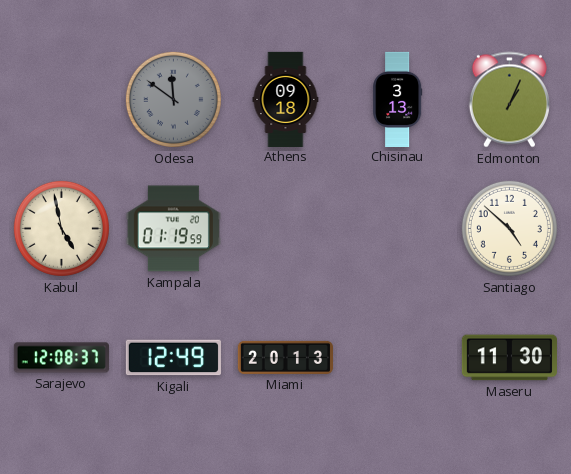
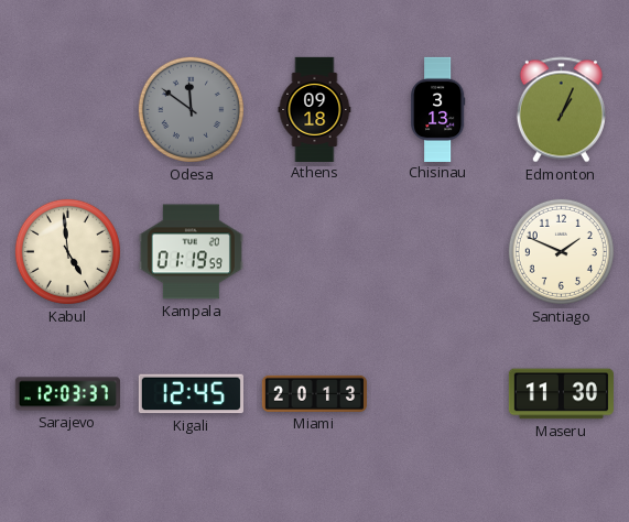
Kabul: 4:58 -> 4:59 (67, 251)
Santiago: 4:52 -> 1:49 (561, 251)
Sarajevo: 12:08 -> 12:03 (67, 394)
Kigali: 12:49 -> 12:45 (191, 394)
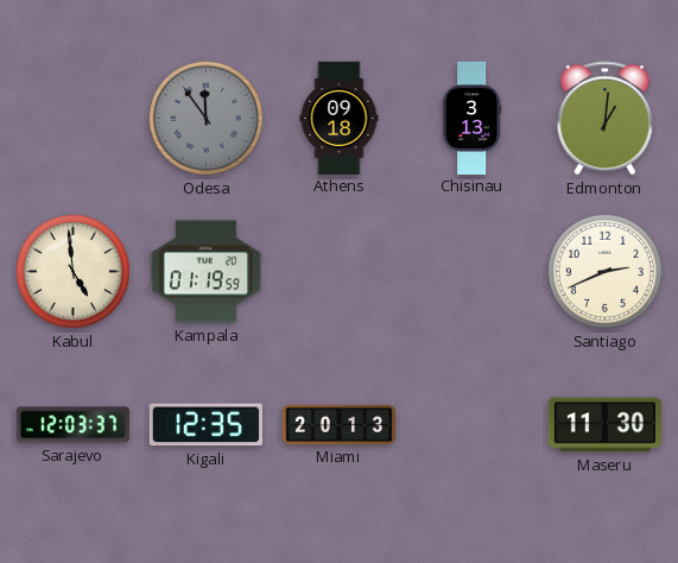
Odesa: 11:51 -> 11:54 (205, 118)
Edmonton: 1:04 -> 1:01 (604, 119)
Santiago: 1:49 -> 2:41 (604, 271)
Kigali: 12:45 -> 12:35 (205, 425)
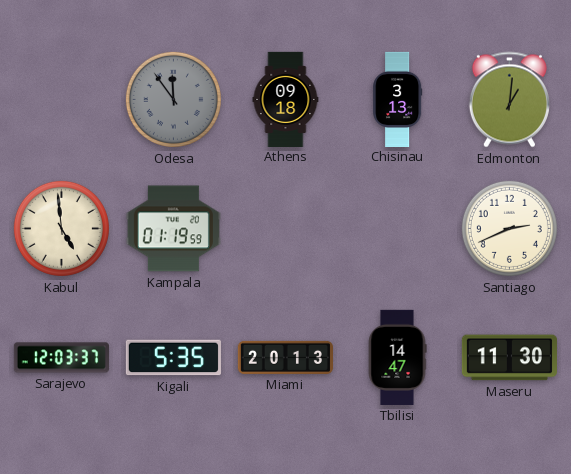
Kigali: 12:35 -> 5:35 (173, 358)
Tbilisi: none -> 14:47 (397, 357)
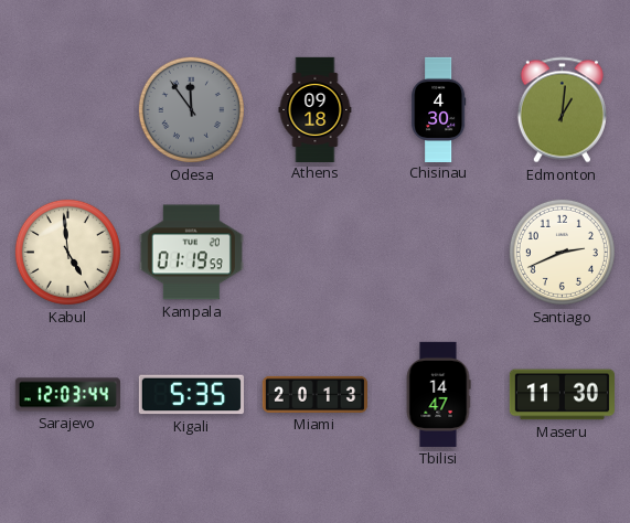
Chisinau: 3:13 -> 4:30 (439, 109)
Sarajevo: 12:03:37 -> 12:03:44 (67, 395)
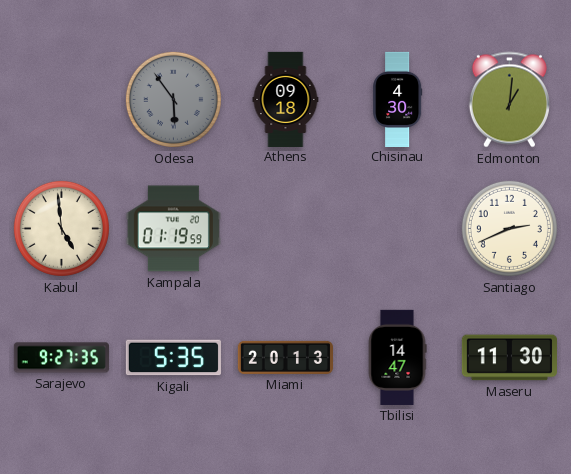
Odesa: 11:54 -> 5:54 (173, 99)
Sarajevo: 12:03 -> 9:27 (61, 358)
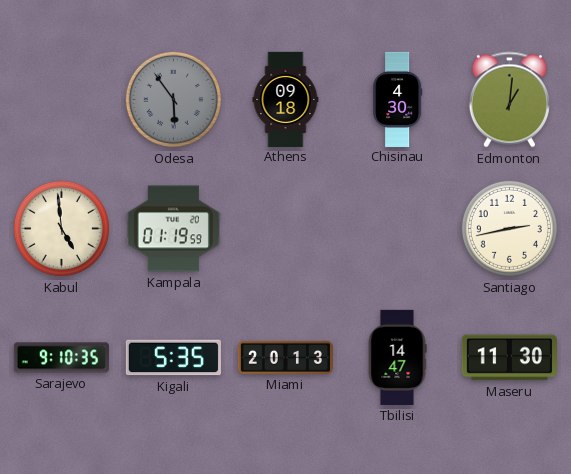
Santiago: 2:41 -> 2:43 (509, 228)
Sarajevo: 9:27 -> 9:10 (61, 358)
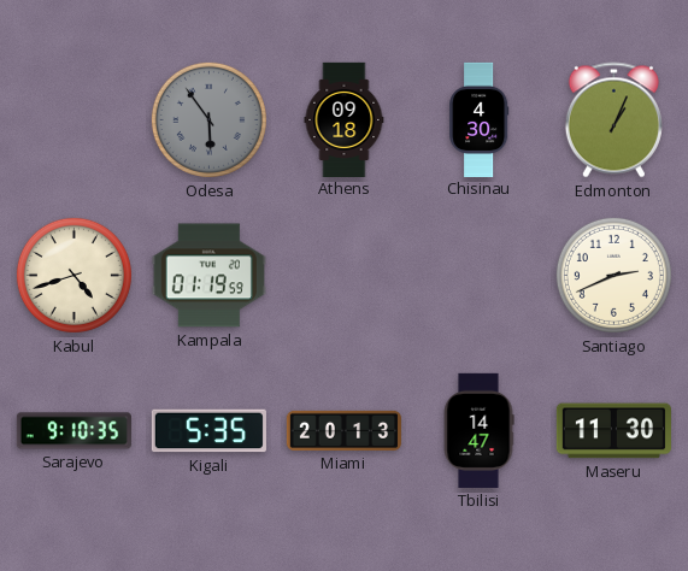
Edmonton: 1:01 -> 1:04 (613, 120)
Kabul: 4:59 -> 4:42 (73, 275)
Santiago: 2:43 -> 2:41 (613, 275)
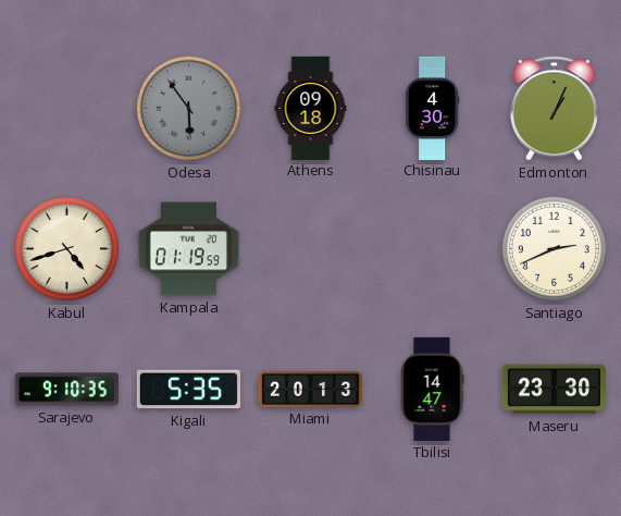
Maseru: 11:30 -> 23:30 (554, 390)
